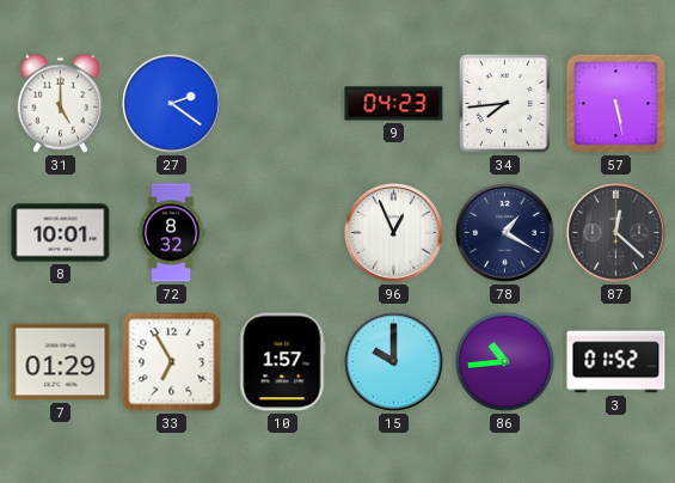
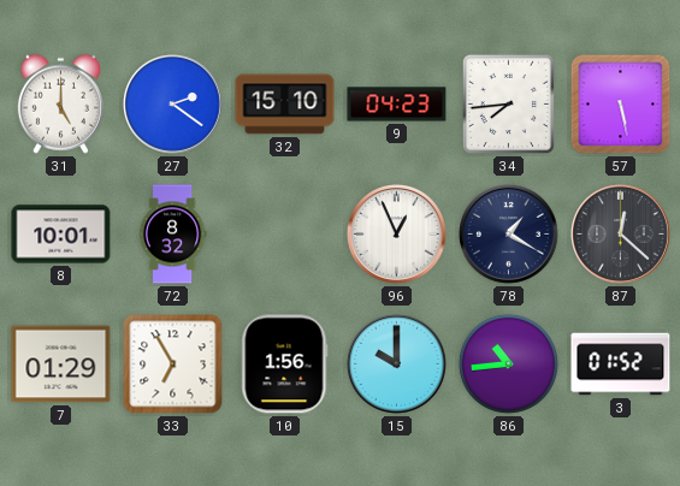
32: none -> 15:10 (285, 105)
10: 1:57 -> 1:56 (285, 364)
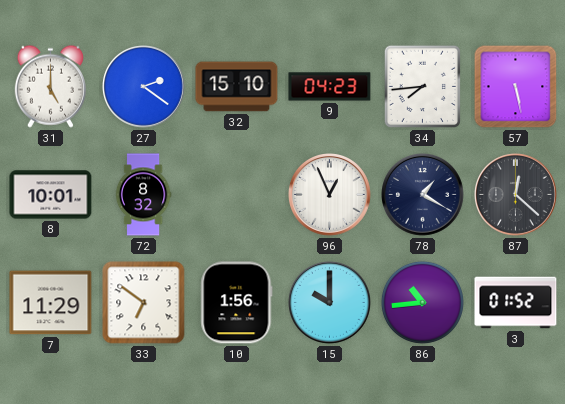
7: 01:29 -> 11:29 (51, 303)
33: 6:55 -> 6:51 (144, 303)
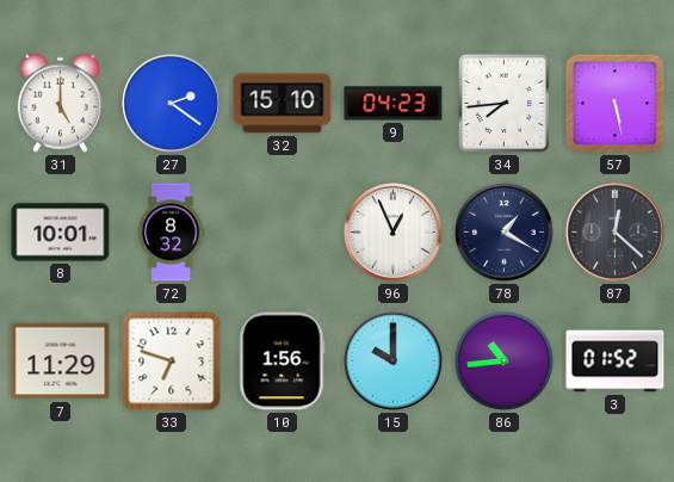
33: 6:51 -> 6:48 (172, 361)
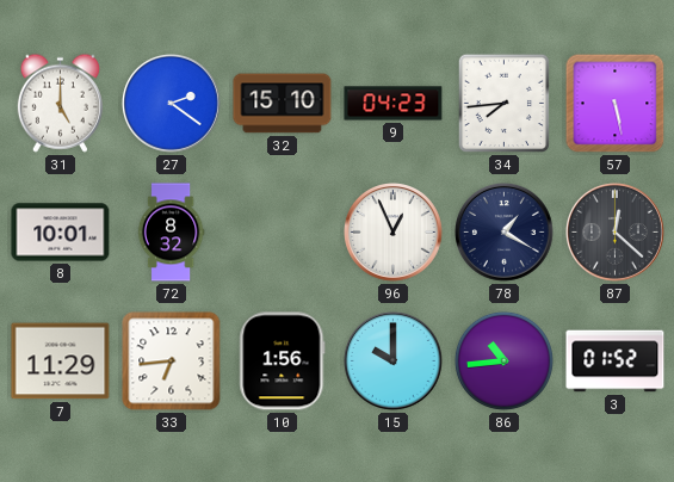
33: 6:48 -> 6:44 (172, 361)
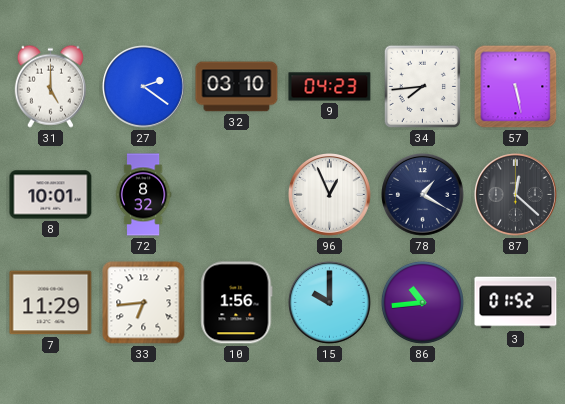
32: 15:10 -> 03:10 (237, 87)
